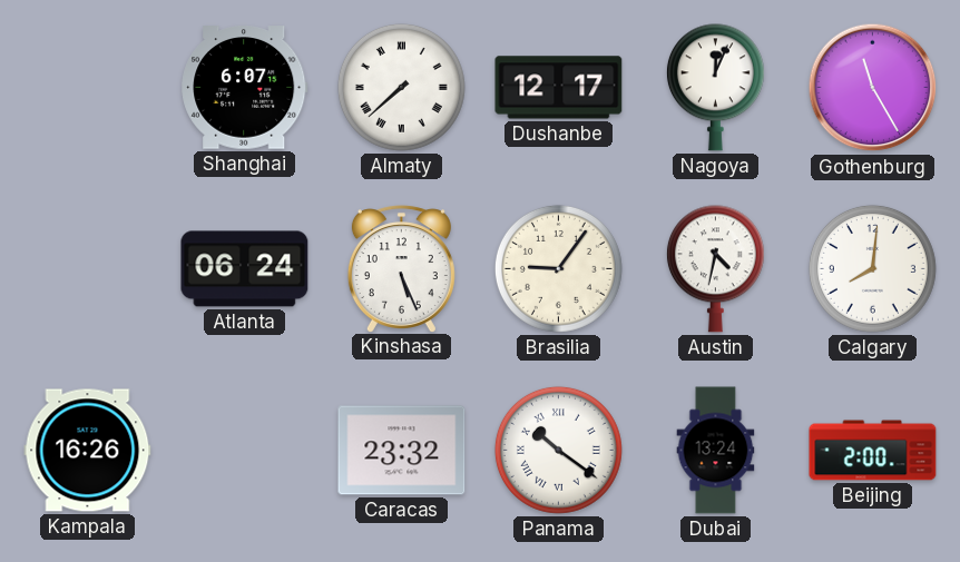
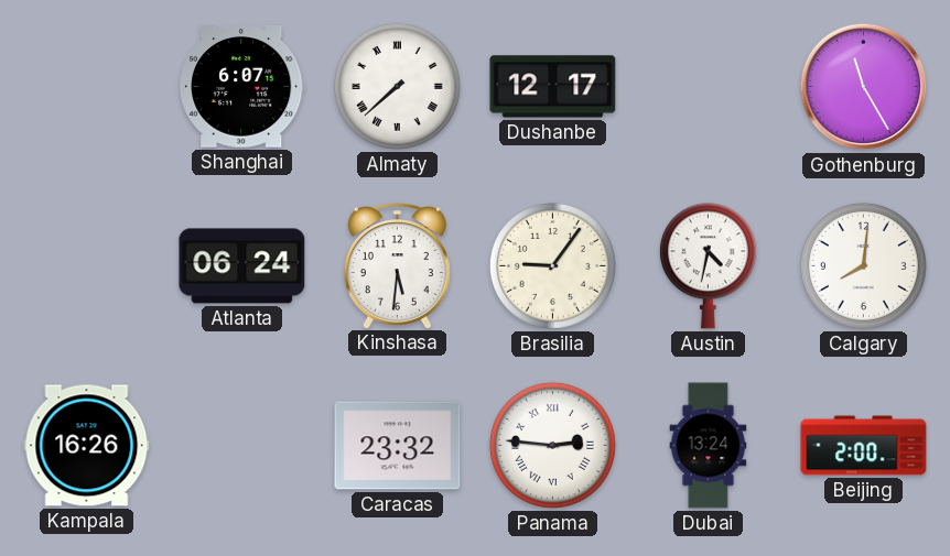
Nagoya: 12:04 -> none (715, 88)
Kinshasa: 5:26 -> 5:31 (397, 265)
Panama: 10:21 -> 2:46 (552, 445)
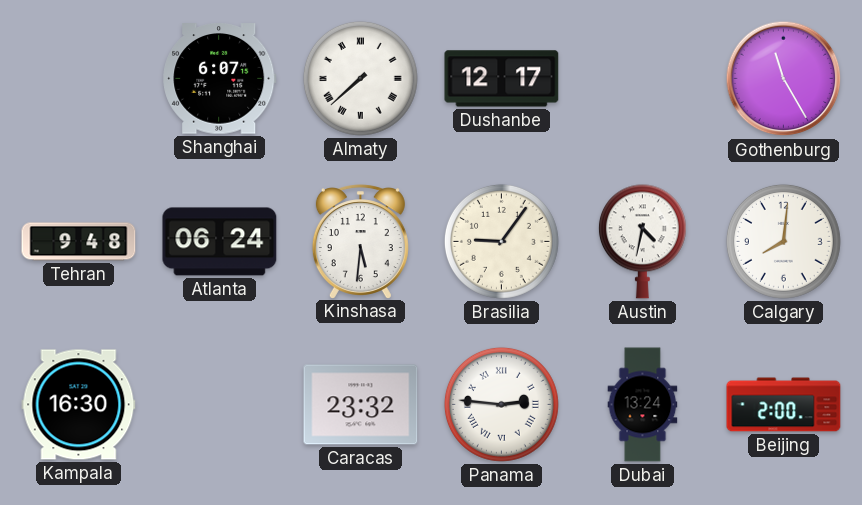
Tehran: none -> 9:48 (79, 242)
Kampala: 16:26 -> 16:30 (79, 405)
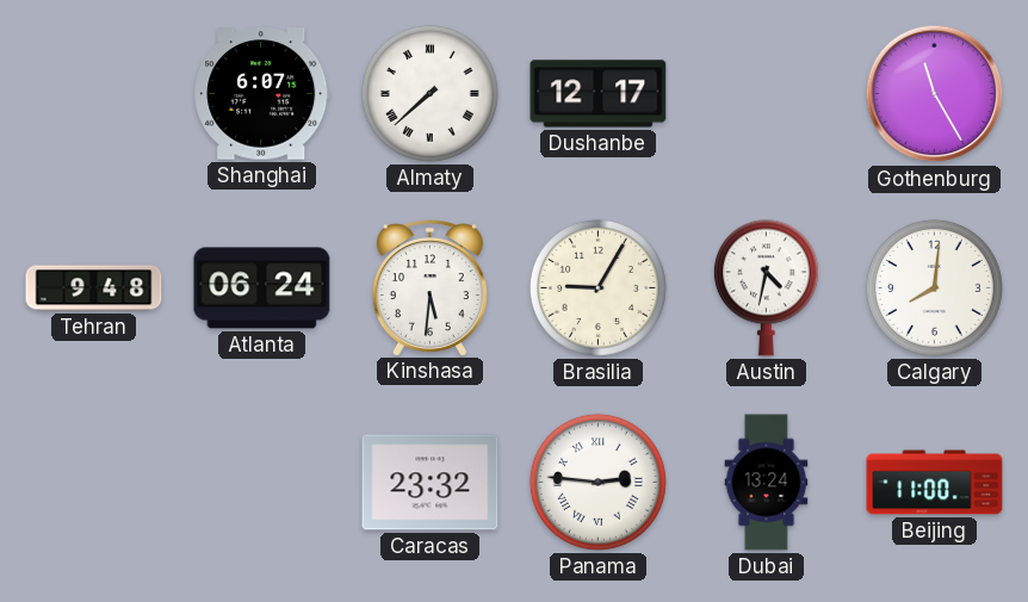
Brasilia: 9:06 -> 9:05 (597, 287)
Kampala: 16:30 -> none (79, 405)
Beijing: 2:00 -> 11:00 (935, 483)
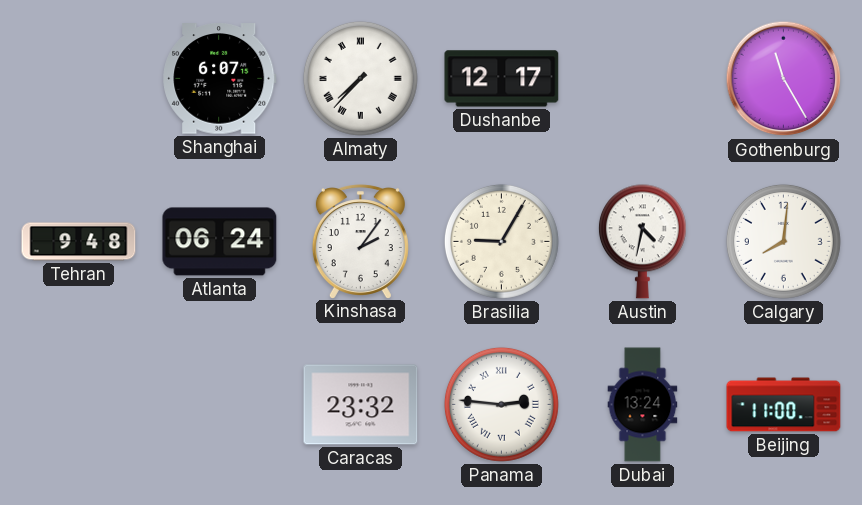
Almaty: 7:38 -> 7:37 (360, 78)
Kinshasa: 5:31 -> 2:06 (360, 241)
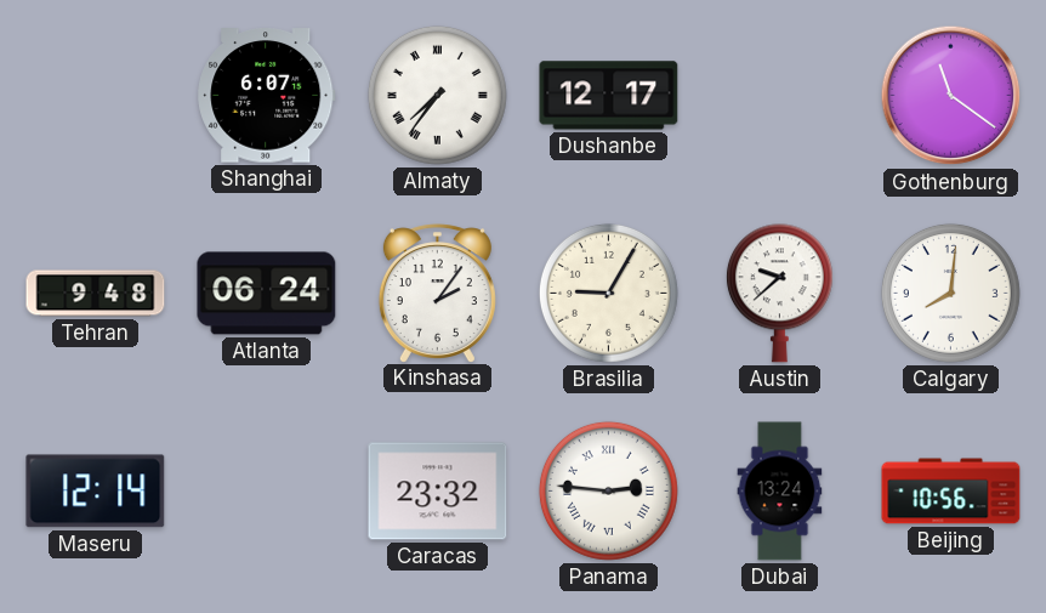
Almaty: 7:37 -> 7:36 (437, 95)
Gothenburg: 11:25 -> 11:21 (951, 96)
Austin: 4:32 -> 9:38 (779, 294)
Maseru: none -> 12:14 (96, 492)
Beijing: 11:00 -> 10:56 (951, 492)
